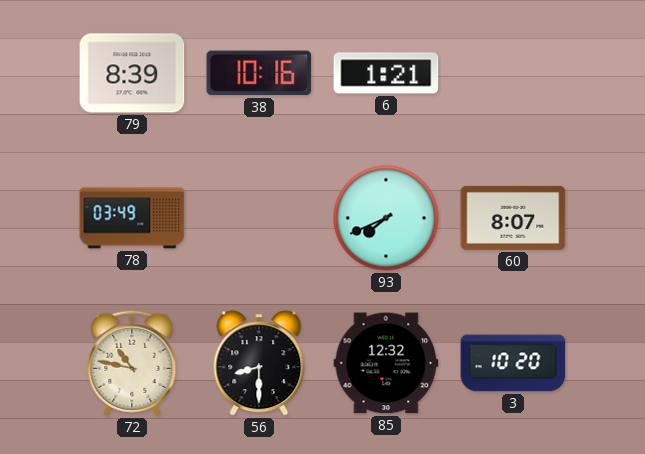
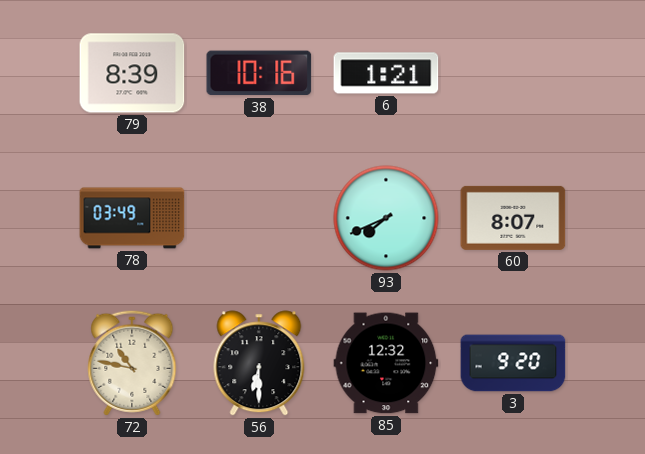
56: 8:30 -> 6:30 (259, 363)
3: 10:20 -> 9:20 (513, 363)
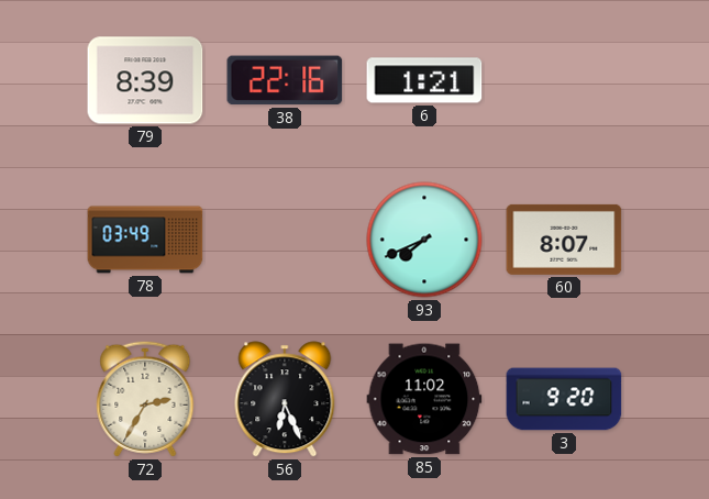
38: 10:16 -> 22:16 (285, 80)
72: 10:47 -> 2:35 (145, 399)
56: 6:30 -> 6:26 (285, 399)
85: 12:32 -> 11:02 (424, 399)
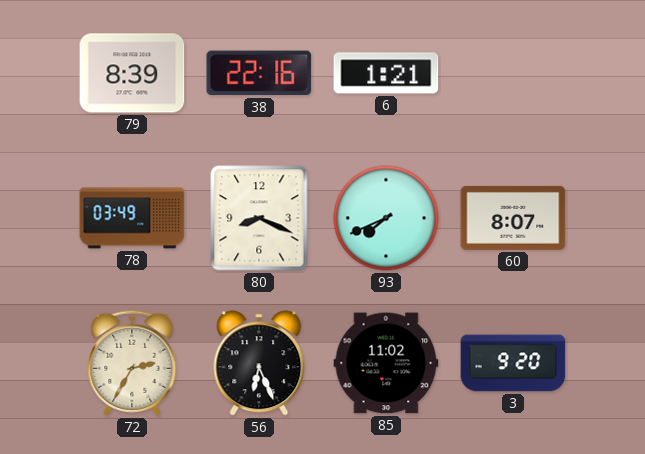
80: none -> 8:19 (259, 218)
